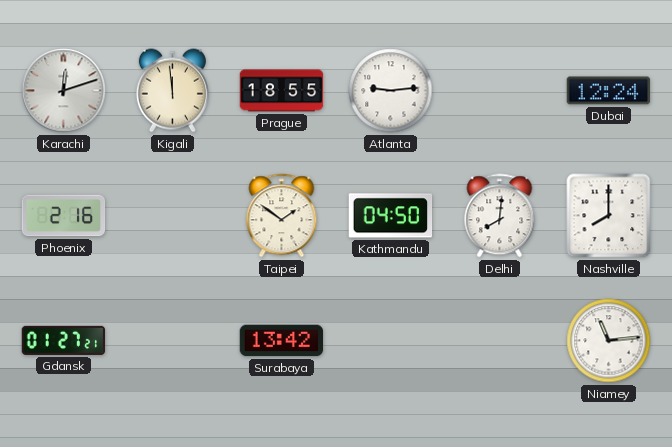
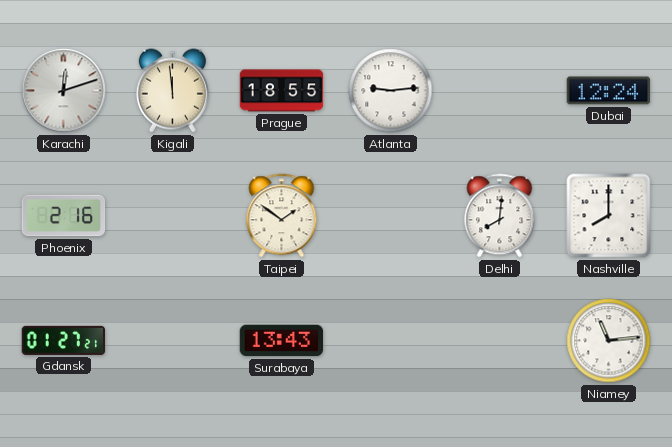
Kathmandu: 04:50 -> none (391, 216)
Surabaya: 13:42 -> 13:43 (282, 341)
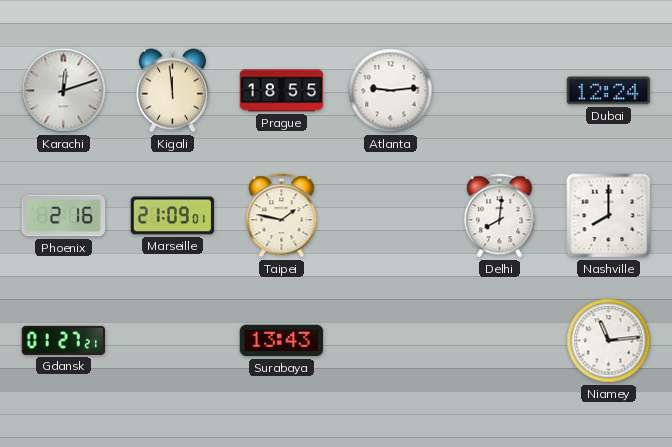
Marseille: none -> 21:09 (173, 216)
Taipei: 1:51 -> 1:47 (282, 216)
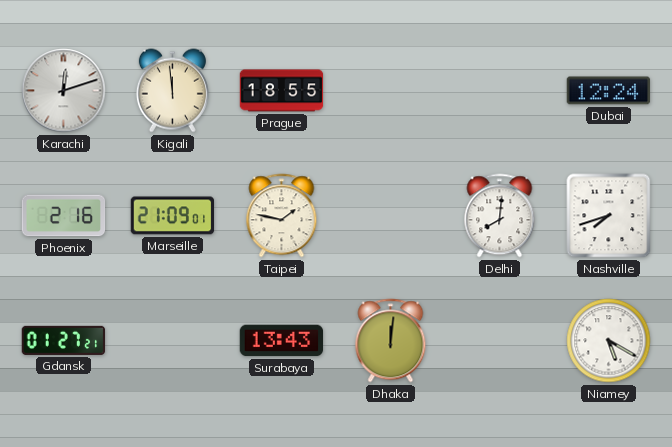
Atlanta: 9:14 -> none (391, 91)
Nashville: 8:00 -> 7:42 (609, 216)
Dhaka: none -> 12:01 (391, 341)
Niamey: 11:14 -> 5:20 (609, 341)
